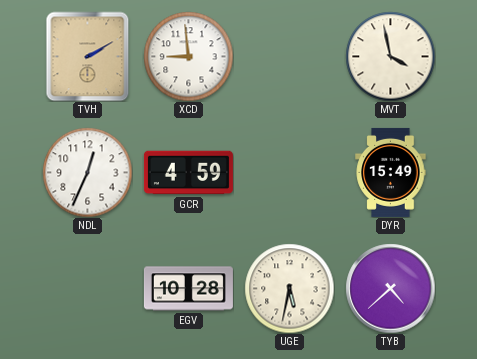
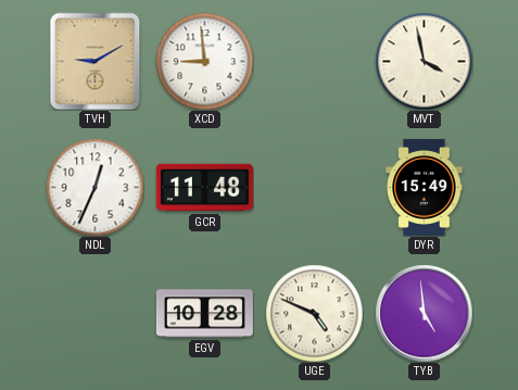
TVH: 2:10 -> 9:10 (96, 61)
GCR: 4:59 -> 11:48 (204, 188)
UGE: 5:32 -> 4:49 (314, 313)
TYB: 4:38 -> 4:59 (424, 313)
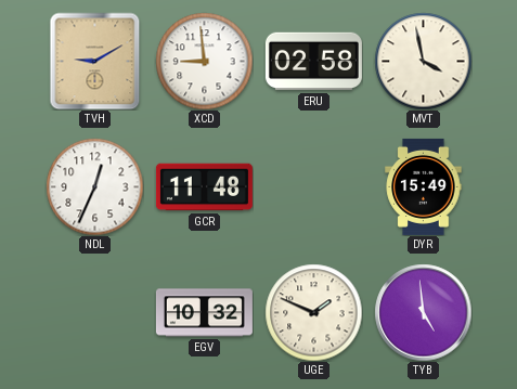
ERU: none -> 02:58 (313, 62)
EGV: 10:28 -> 10:32 (204, 313)
UGE: 4:49 -> 1:49 (313, 312)
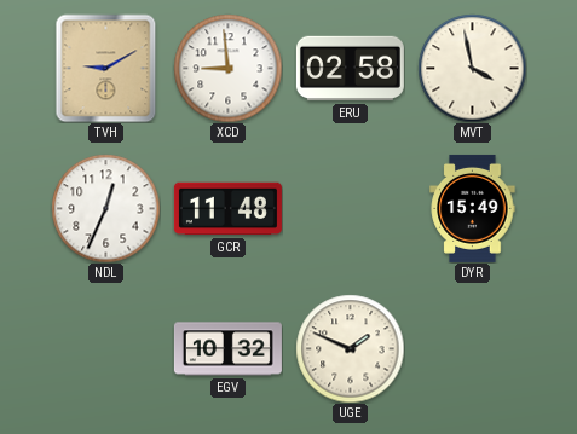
TYB: 4:59 -> none (423, 312)
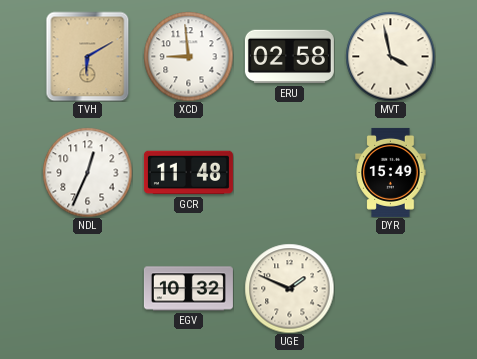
TVH: 9:10 -> 6:10 (88, 56)
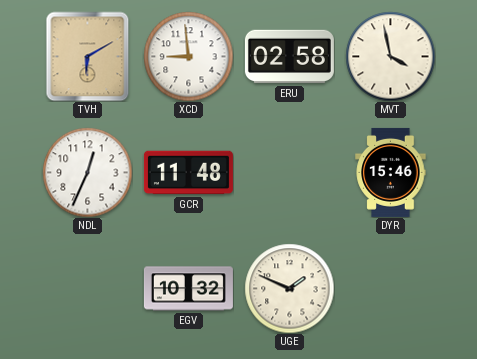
DYR: 15:49 -> 15:46 (391, 172)
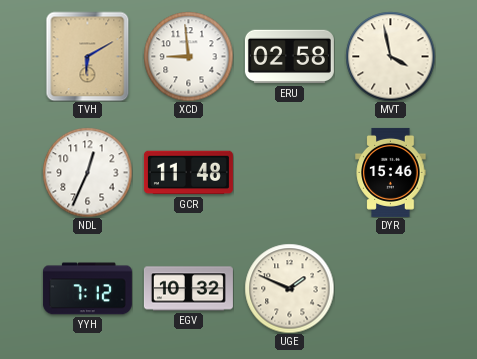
YYH: none -> 7:12 (87, 289)
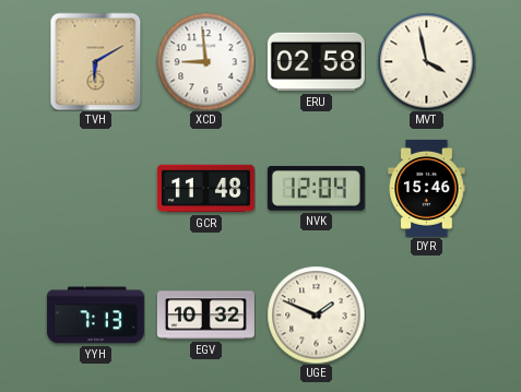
NDL: 12:34 -> none (87, 172)
NVK: none -> 12:04 (316, 189)
YYH: 7:12 -> 7:13 (95, 316)
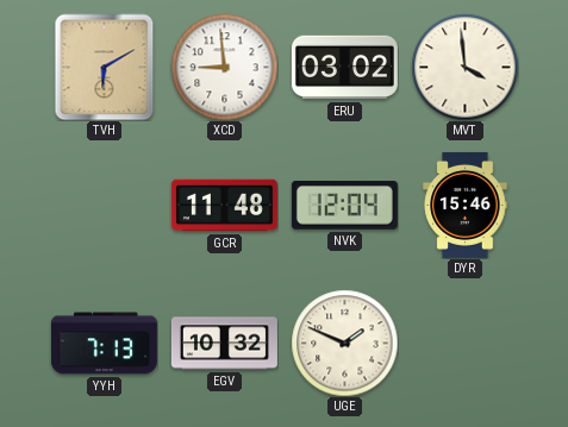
ERU: 02:58 -> 03:02 (344, 68)
MVT: 3:58 -> 3:59 (464, 67)
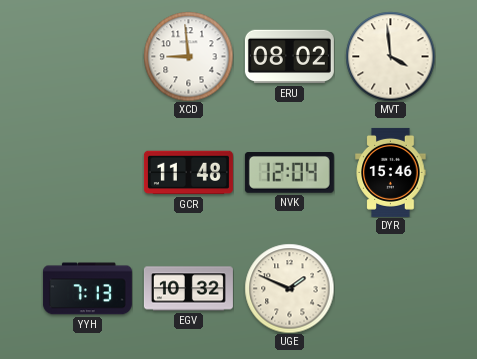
TVH: 6:10 -> none (105, 67)
ERU: 03:02 -> 08:02 (289, 57)
